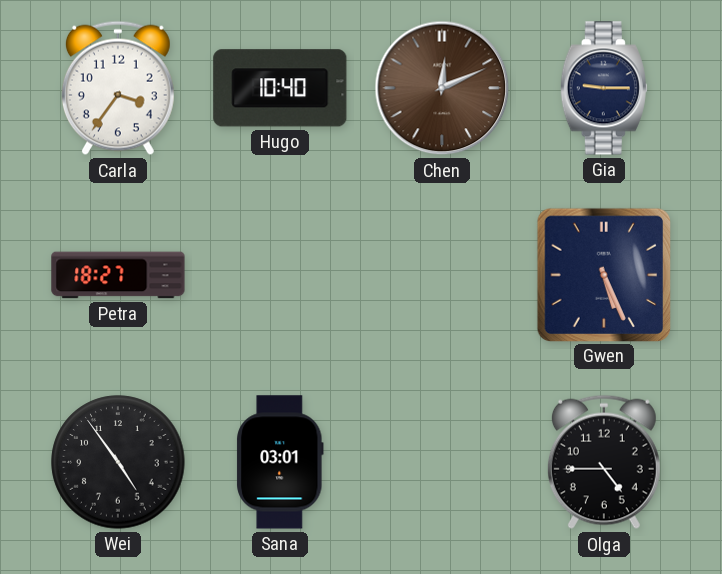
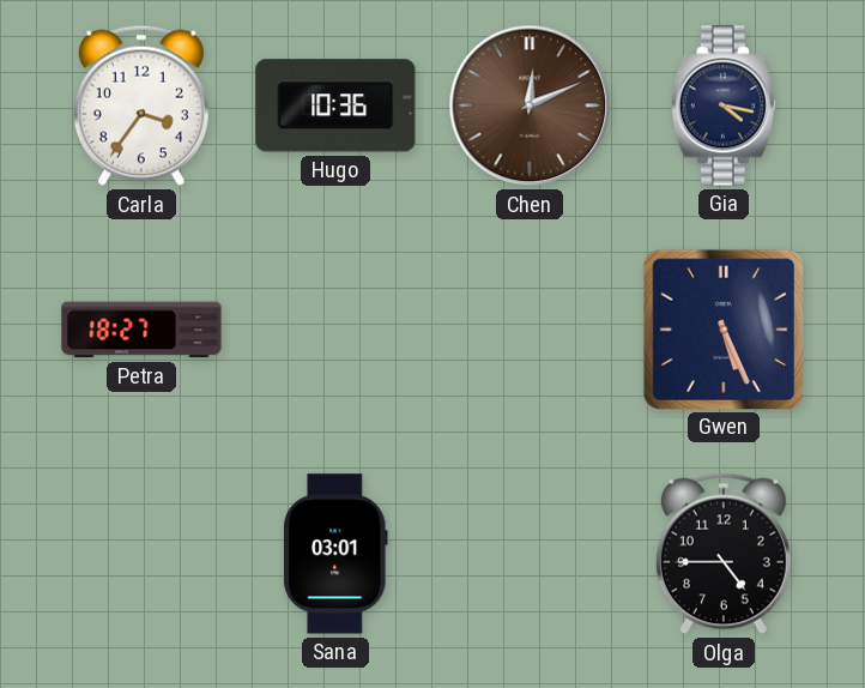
Hugo: 10:40 -> 10:36 (335, 105)
Gia: 9:15 -> 4:17 (724, 105)
Wei: 4:54 -> none (118, 462)
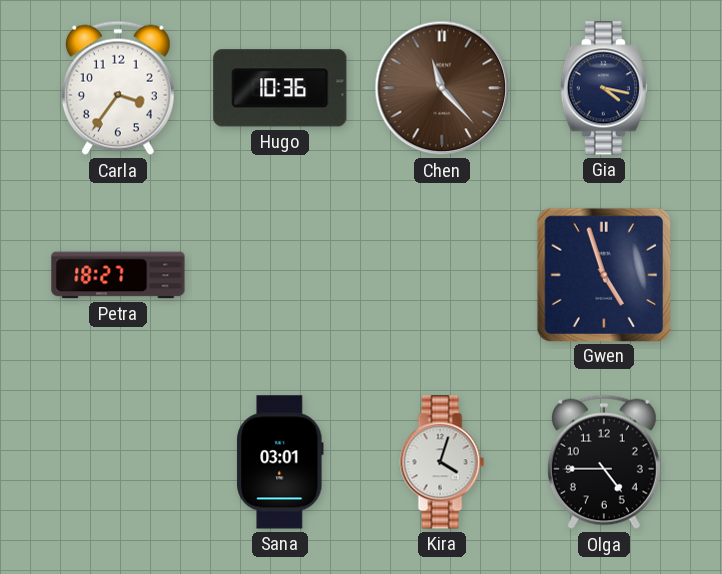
Chen: 12:11 -> 11:23 (442, 88)
Gwen: 5:26 -> 4:57 (603, 274)
Kira: none -> 4:03 (442, 462)
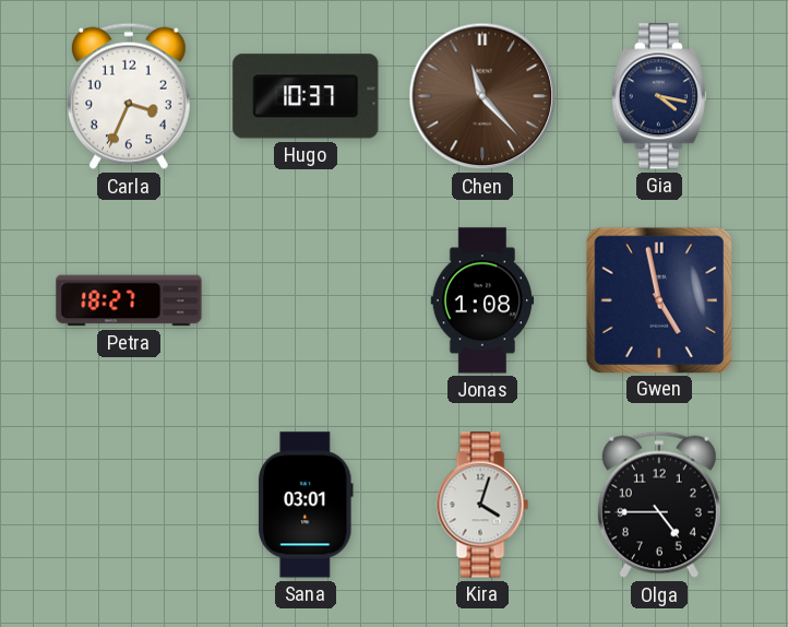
Carla: 3:36 -> 3:34 (129, 96)
Hugo: 10:36 -> 10:37 (306, 96)
Jonas: none -> 1:08 (482, 300)
Gwen: 4:57 -> 4:58 (658, 299)
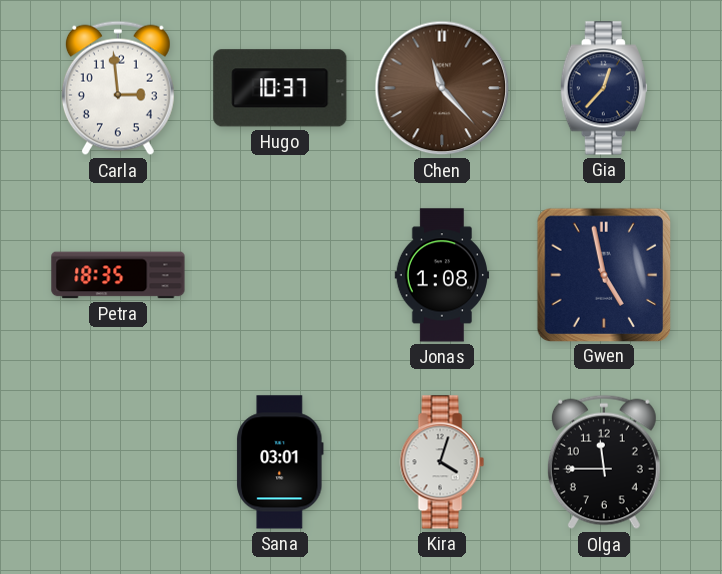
Carla: 3:34 -> 2:59 (118, 88)
Gia: 4:17 -> 12:37 (604, 88)
Petra: 18:27 -> 18:35 (118, 275)
Olga: 4:45 -> 11:45 (604, 462)
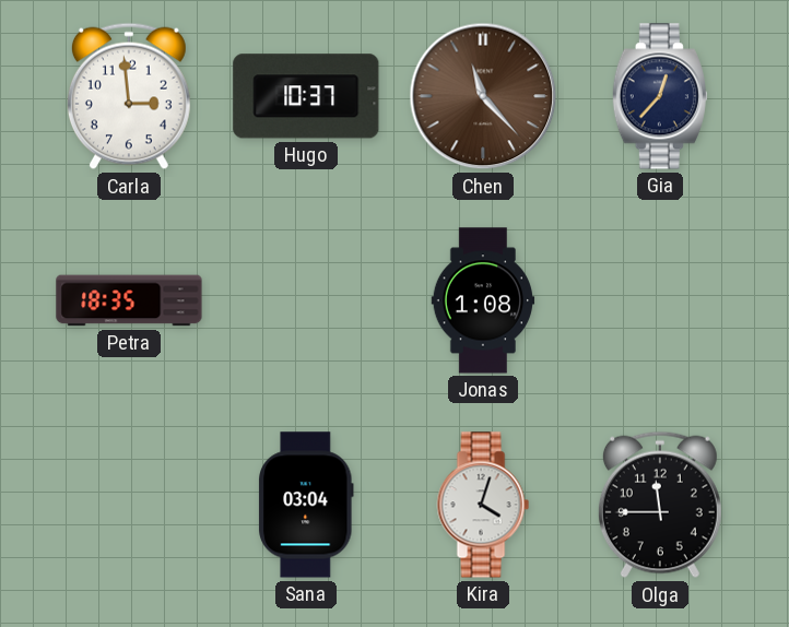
Gwen: 4:58 -> none (603, 274)
Sana: 03:01 -> 03:04 (307, 505)
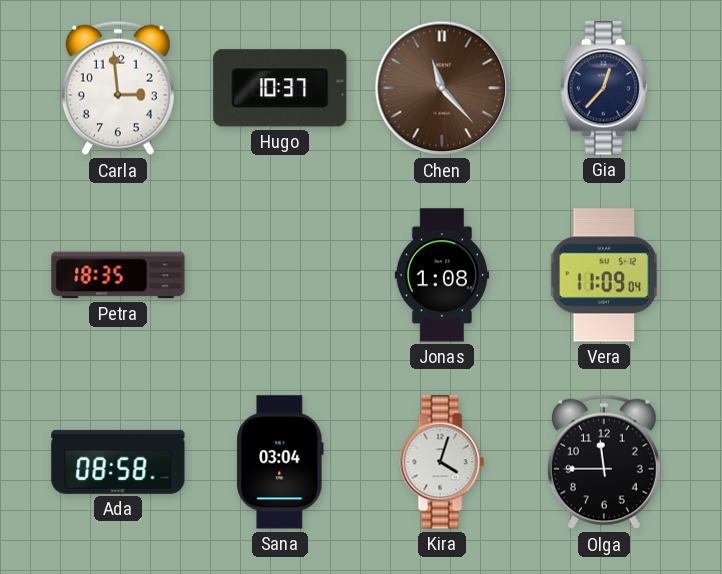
Vera: none -> 11:09 (604, 275)
Ada: none -> 08:58 (118, 462)
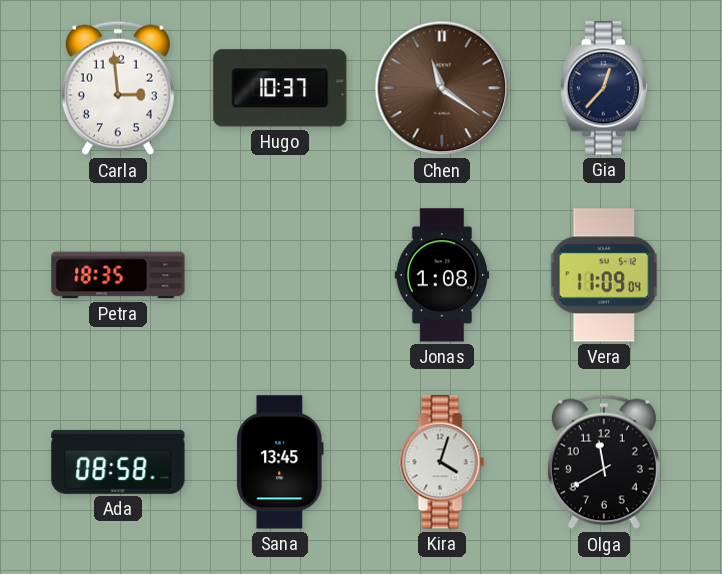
Chen: 11:23 -> 11:21 (442, 88)
Sana: 03:04 -> 13:45 (281, 462)
Olga: 11:45 -> 11:40 (604, 462)
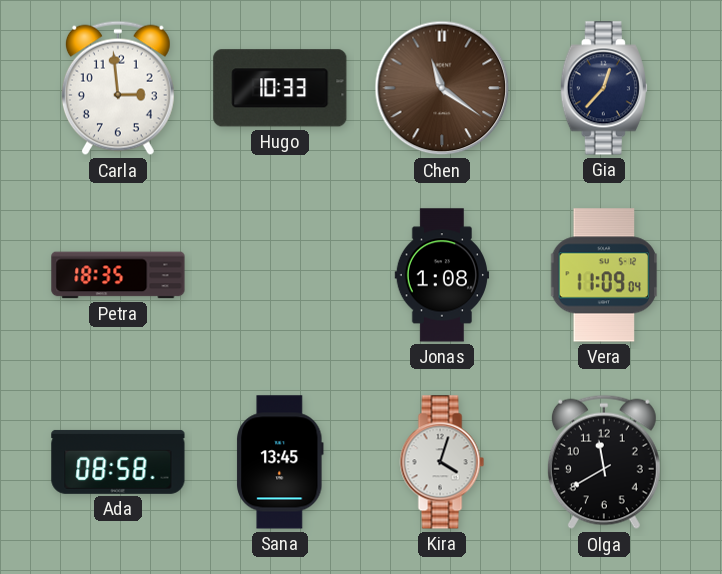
Hugo: 10:37 -> 10:33 (280, 88)
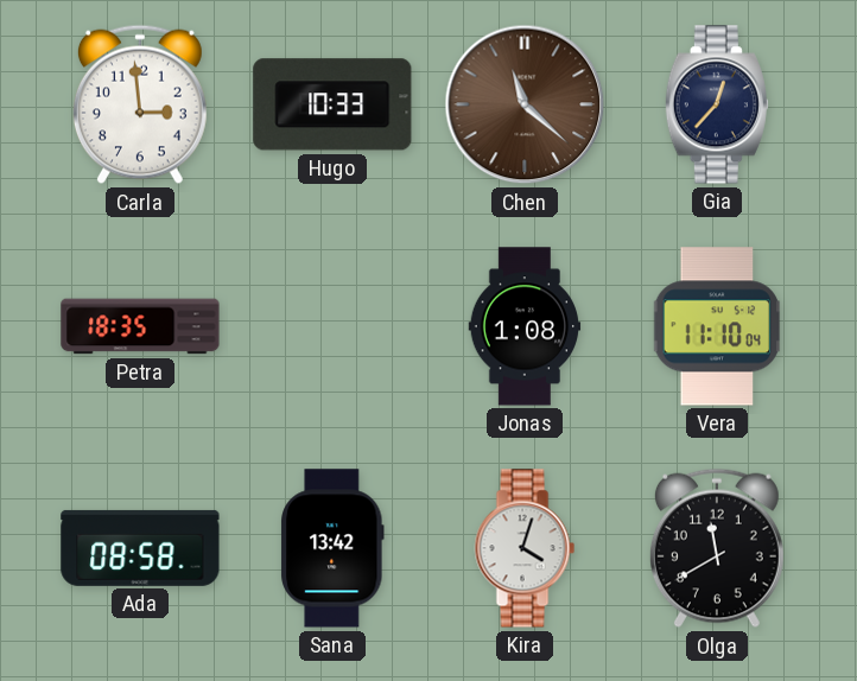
Chen: 11:21 -> 11:22 (525, 104)
Vera: 11:09 -> 11:10 (717, 326)
Sana: 13:45 -> 13:42 (334, 548)
